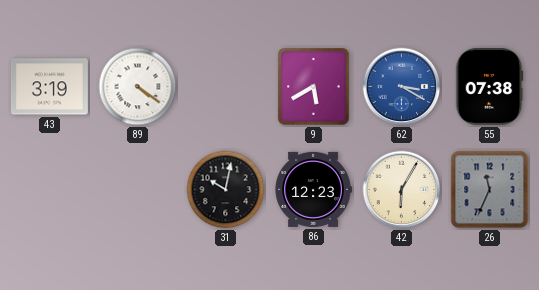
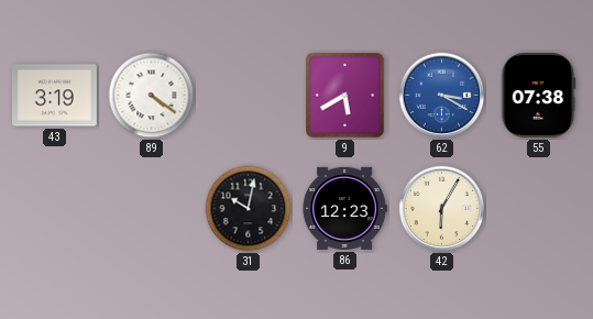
26: 11:34 -> none (490, 190)
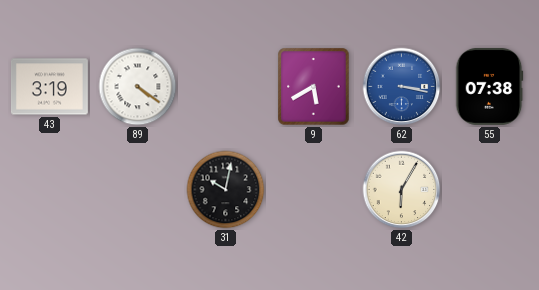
62: 3:20 -> 3:17 (402, 87)
86: 12:23 -> none (344, 208)
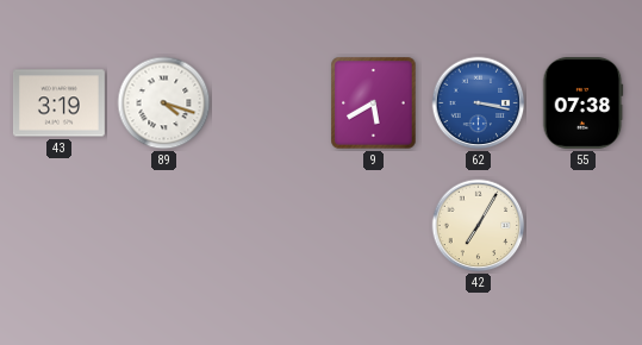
89: 4:21 -> 4:18 (164, 103)
31: 10:02 -> none (226, 190)
42: 6:05 -> 7:05 (479, 226)
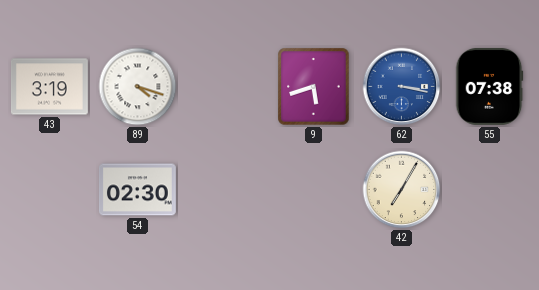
9: 5:40 -> 5:42 (314, 87)
54: none -> 02:30 (137, 190)
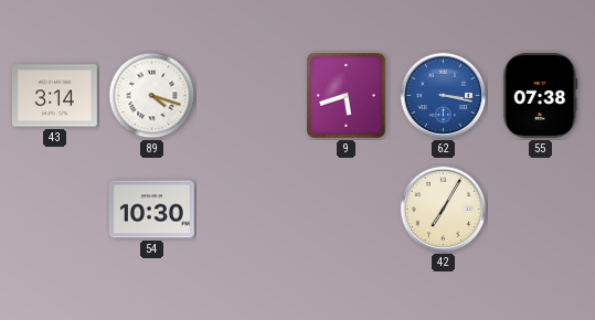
43: 3:19 -> 3:14 (54, 96)
54: 02:30 -> 10:30 (151, 210)
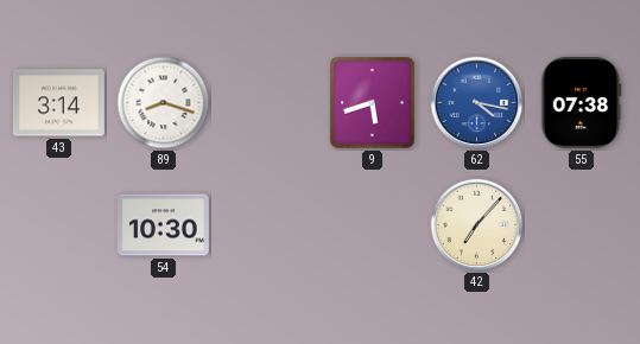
89: 4:18 -> 8:18 (164, 103)
62: 3:17 -> 4:17 (477, 103)
42: 7:05 -> 7:07 (477, 225)
